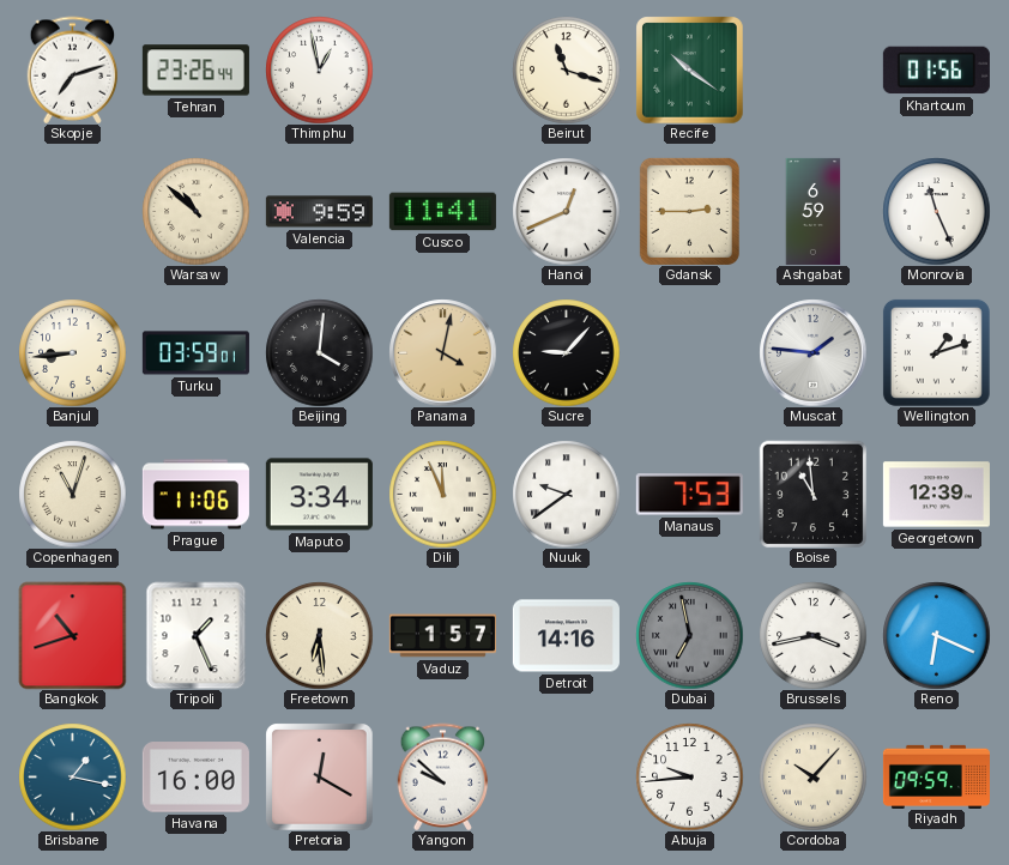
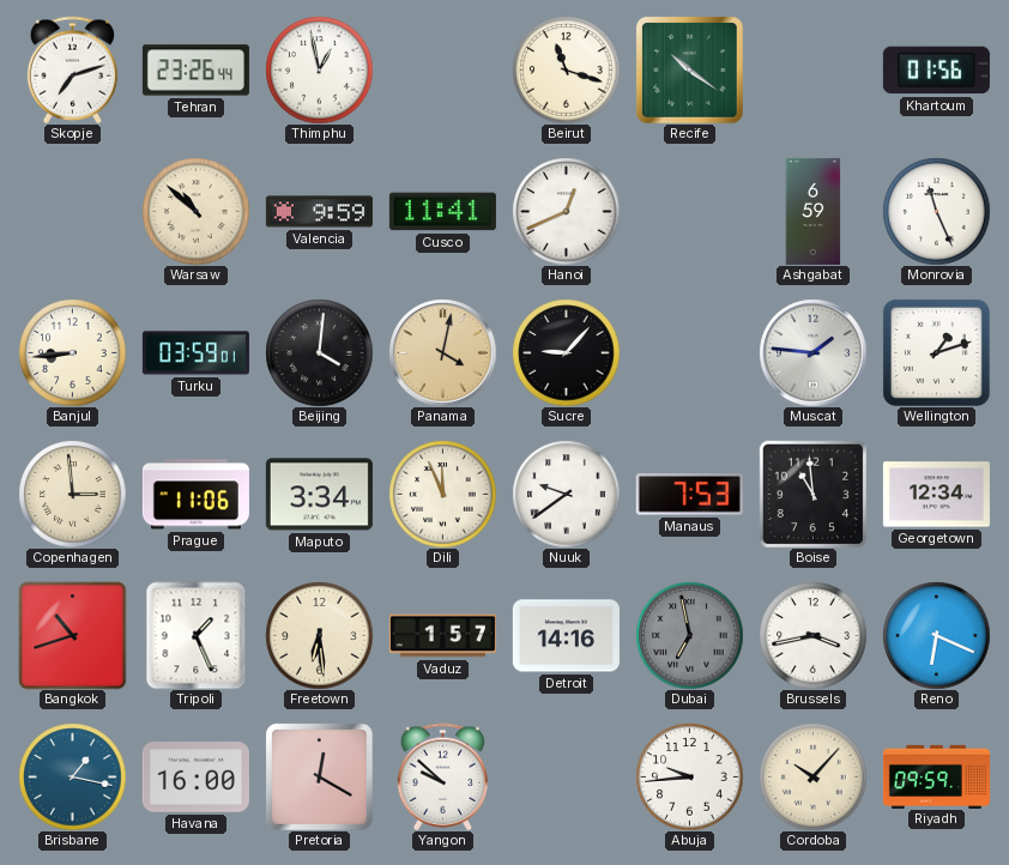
Gdansk: 2:45 -> none (689, 211)
Copenhagen: 11:03 -> 2:59 (72, 494)
Georgetown: 12:39 -> 12:34 (936, 495)
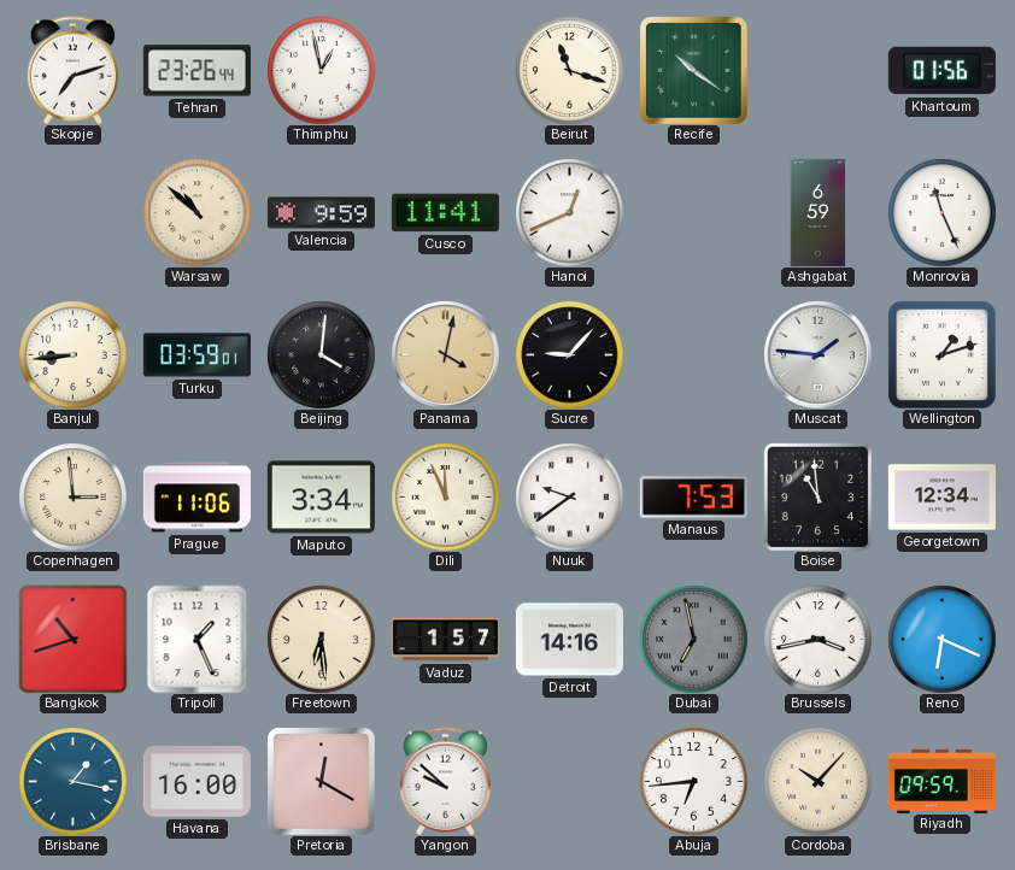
Abuja: 9:44 -> 6:44 (693, 781)
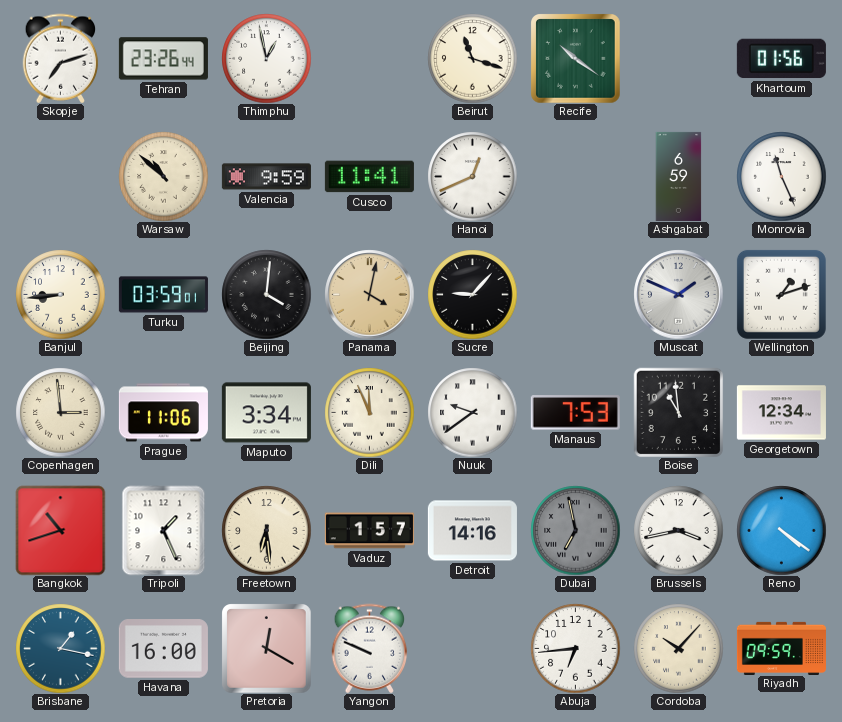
Muscat: 1:46 -> 1:49 (678, 294)
Reno: 6:19 -> 4:21 (781, 530)
Yangon: 9:52 -> 9:49 (370, 648)
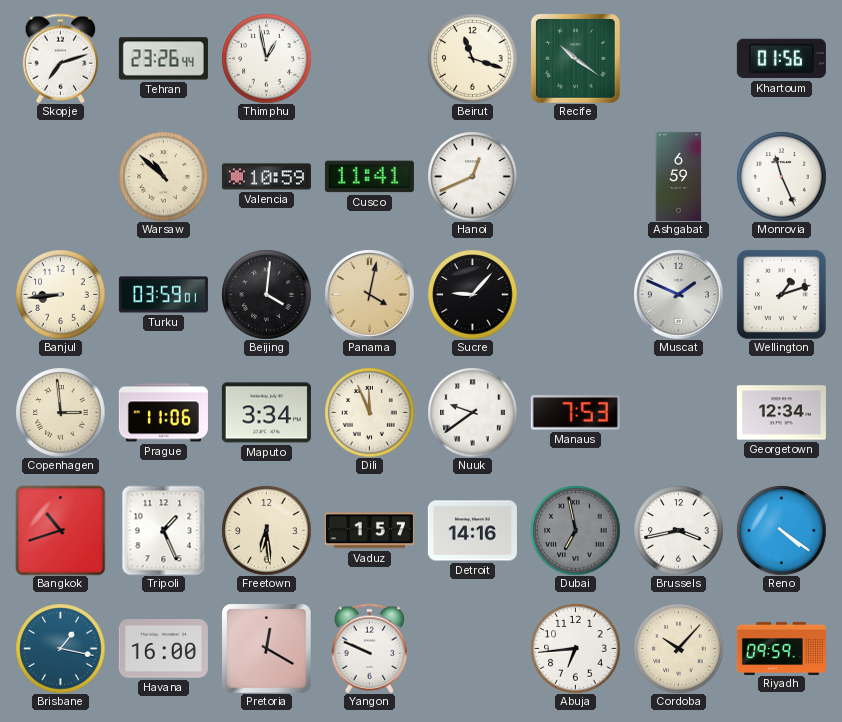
Valencia: 9:59 -> 10:59 (266, 177)
Boise: 10:59 -> none (678, 412)
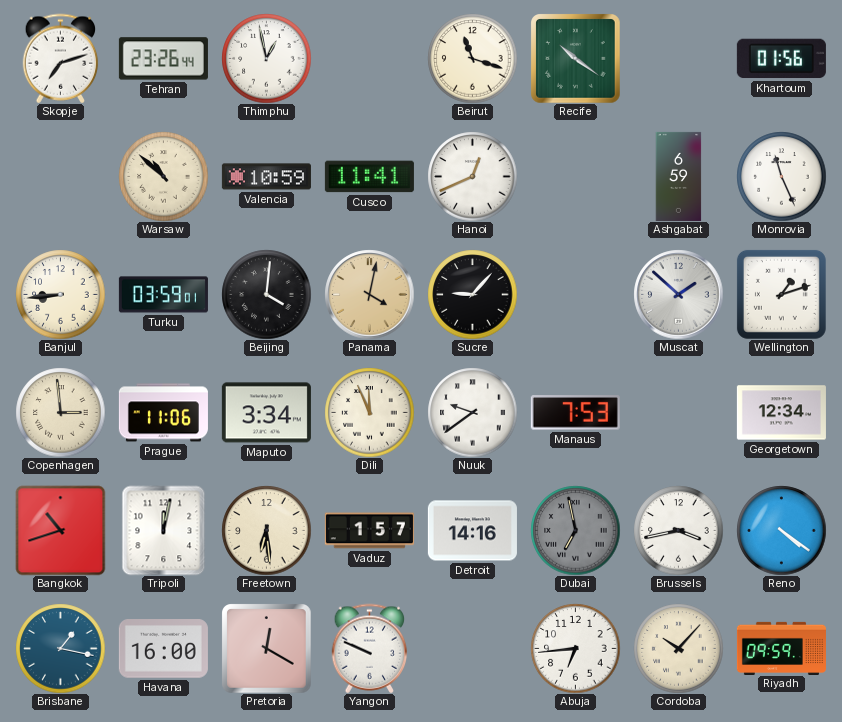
Muscat: 1:49 -> 1:52 (678, 294)
Tripoli: 1:26 -> 12:02 (164, 530)
